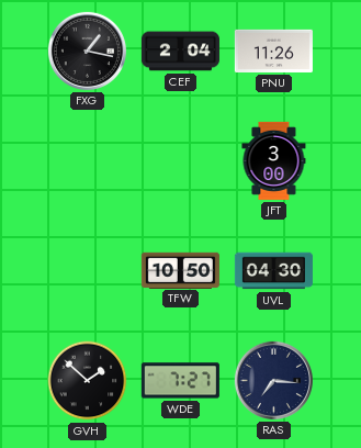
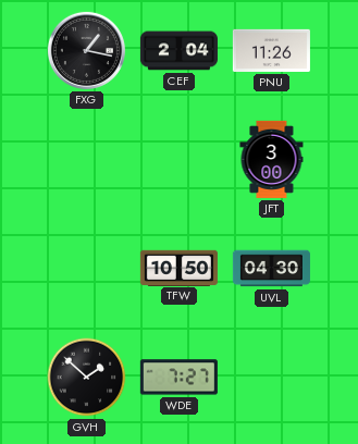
RAS: 7:16 -> none (273, 380)
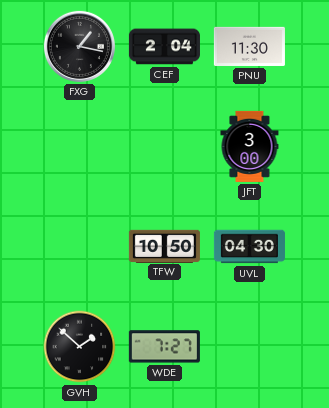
PNU: 11:26 -> 11:30 (249, 46)
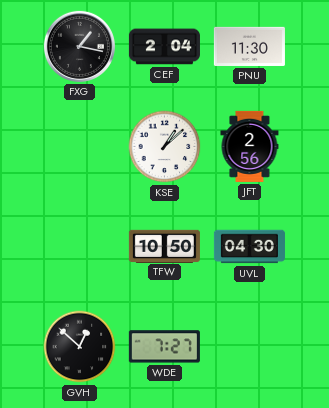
KSE: none -> 1:08 (165, 147)
JFT: 3:00 -> 2:56 (250, 146)
GVH: 1:52 -> 12:52 (80, 347)
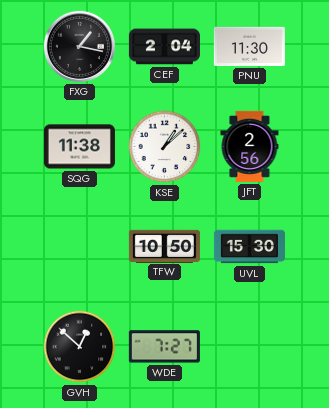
SQG: none -> 11:38 (79, 147)
UVL: 04:30 -> 15:30 (249, 247)
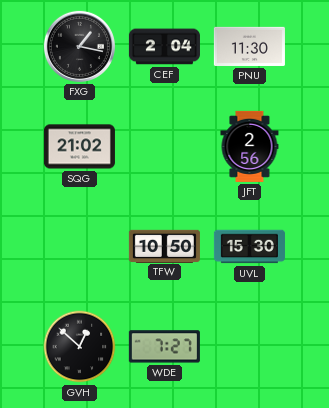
SQG: 11:38 -> 21:02 (79, 147)
KSE: 1:08 -> none (165, 147)
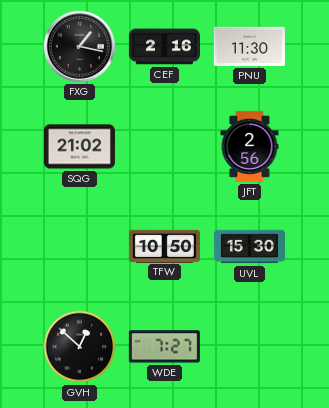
CEF: 2:04 -> 2:16 (164, 47)
